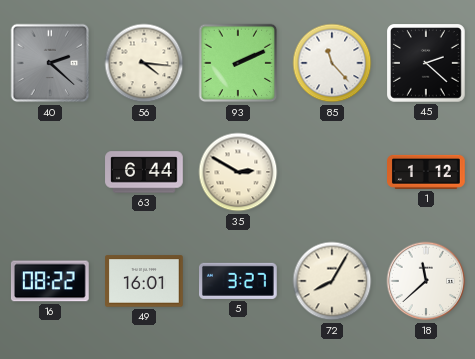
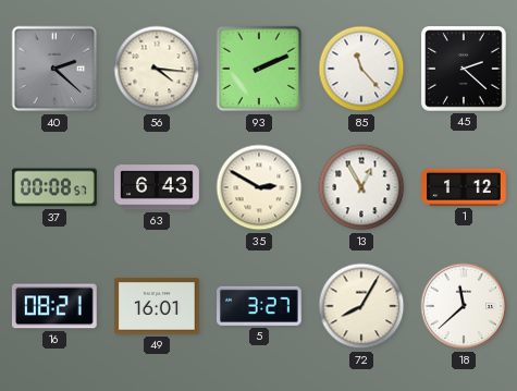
37: none -> 00:08 (54, 187)
63: 6:44 -> 6:43 (157, 187)
13: none -> 12:55 (361, 187)
16: 08:22 -> 08:21 (54, 306)
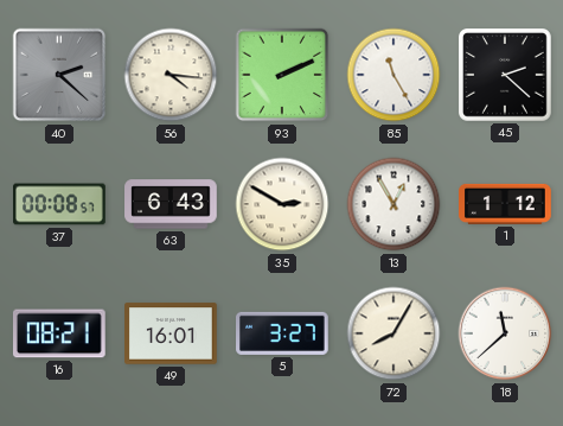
85: 11:23 -> 11:25 (394, 75)
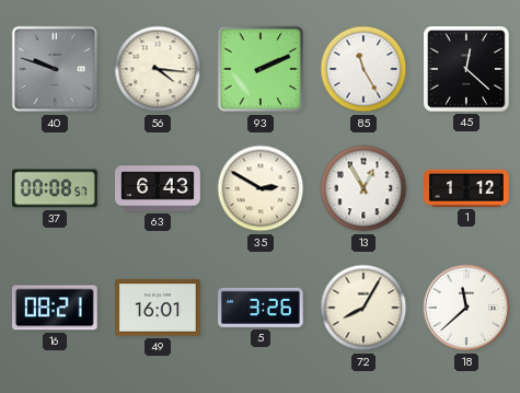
40: 2:22 -> 9:48 (55, 69)
45: 2:22 -> 12:22 (467, 70)
5: 3:27 -> 3:26 (262, 308)
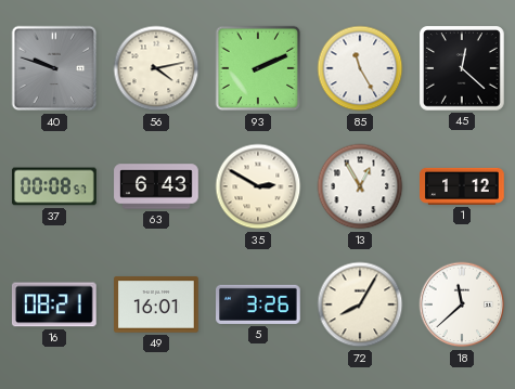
56: 4:16 -> 4:13 (156, 68)
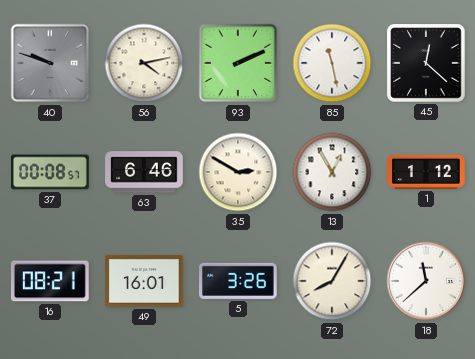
85: 11:25 -> 11:28 (332, 63)
63: 6:43 -> 6:46 (144, 172)
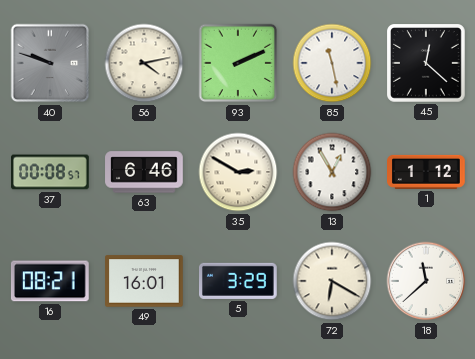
5: 3:26 -> 3:29 (239, 281)
72: 8:05 -> 6:20 (332, 281)
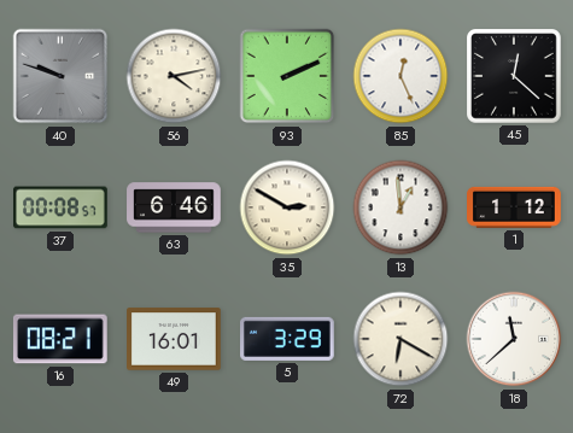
85: 11:28 -> 12:26 (400, 76)
13: 12:55 -> 12:59 (400, 207)
